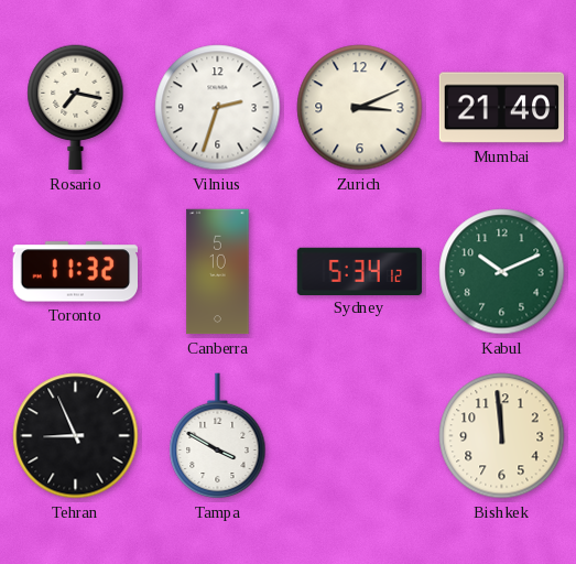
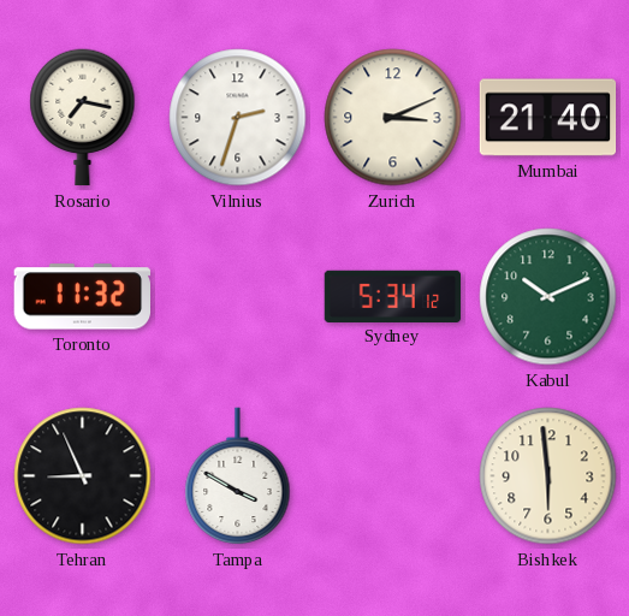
Canberra: 5:10 -> none (218, 272)
Bishkek: 11:59 -> 5:59 (548, 476)
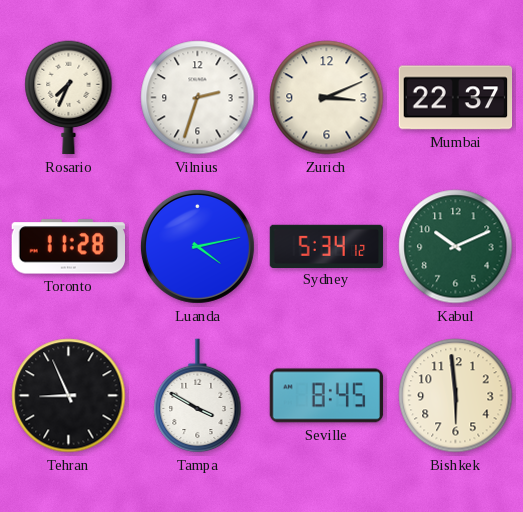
Rosario: 7:17 -> 7:34 (69, 98)
Mumbai: 21:40 -> 22:37 (456, 98)
Toronto: 11:32 -> 11:28 (68, 247)
Luanda: none -> 4:13 (197, 246)
Seville: none -> 8:45 (327, 396)
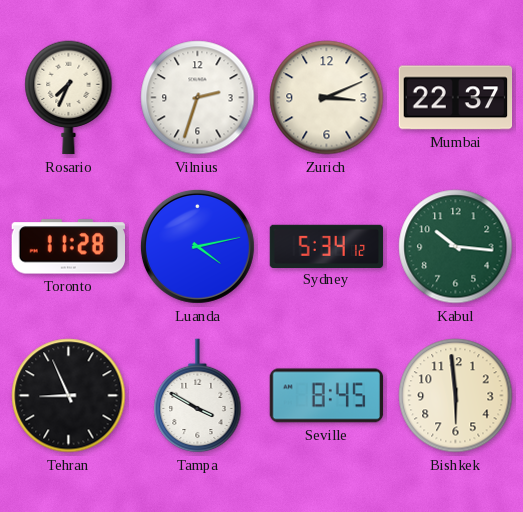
Kabul: 10:11 -> 10:16 (456, 247)
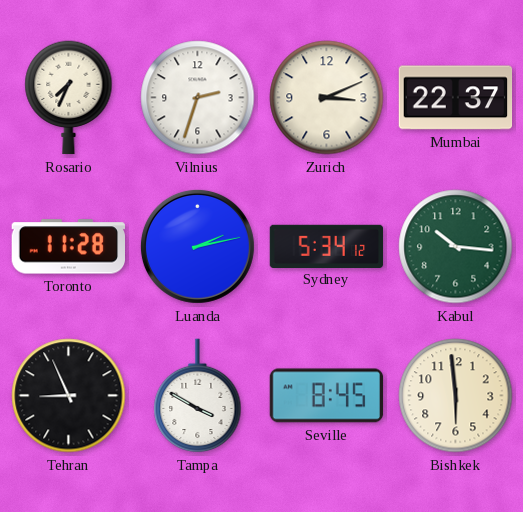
Luanda: 4:13 -> 2:13 (197, 246)
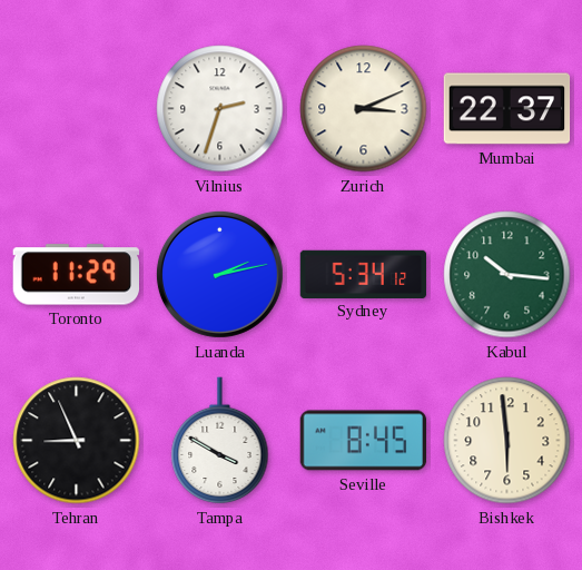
Rosario: 7:34 -> none (69, 98)
Toronto: 11:28 -> 11:29 (76, 275)
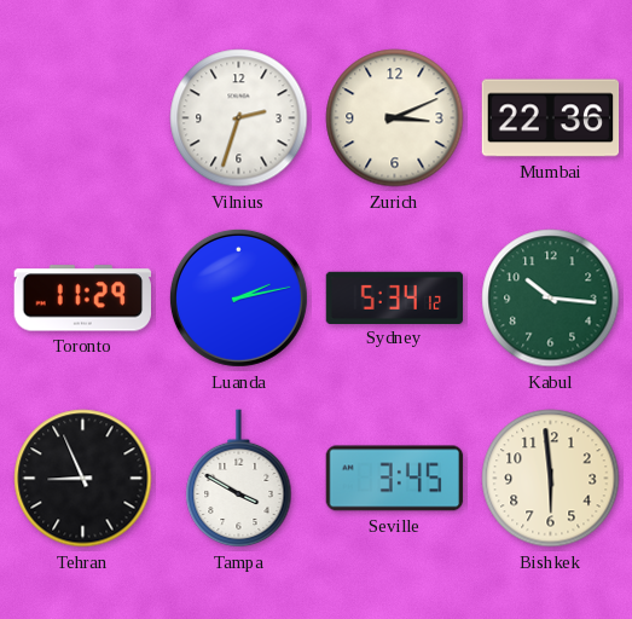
Mumbai: 22:37 -> 22:36 (551, 118)
Seville: 8:45 -> 3:45 (395, 479)
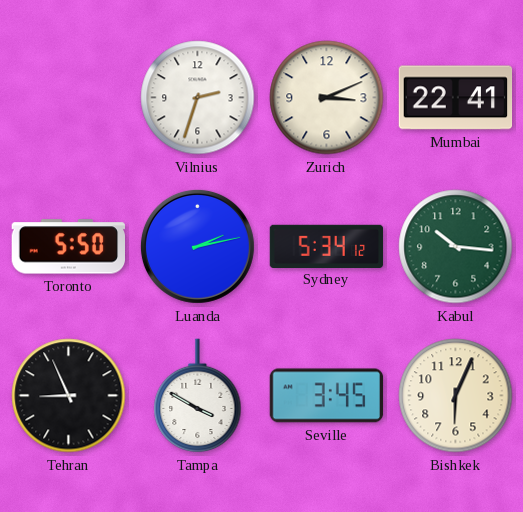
Mumbai: 22:36 -> 22:41 (456, 98)
Toronto: 11:29 -> 5:50 (68, 247)
Bishkek: 5:59 -> 6:04 (456, 396)
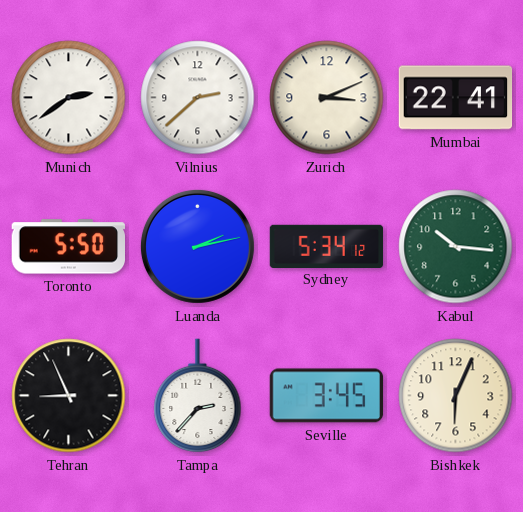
Munich: none -> 2:39 (69, 98)
Vilnius: 2:33 -> 2:38 (198, 98)
Tampa: 3:50 -> 2:37 (198, 396)
